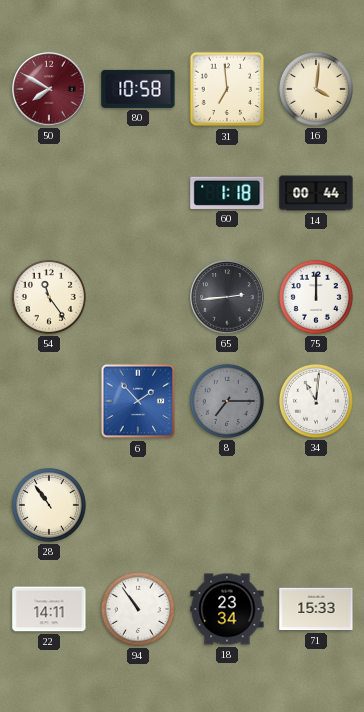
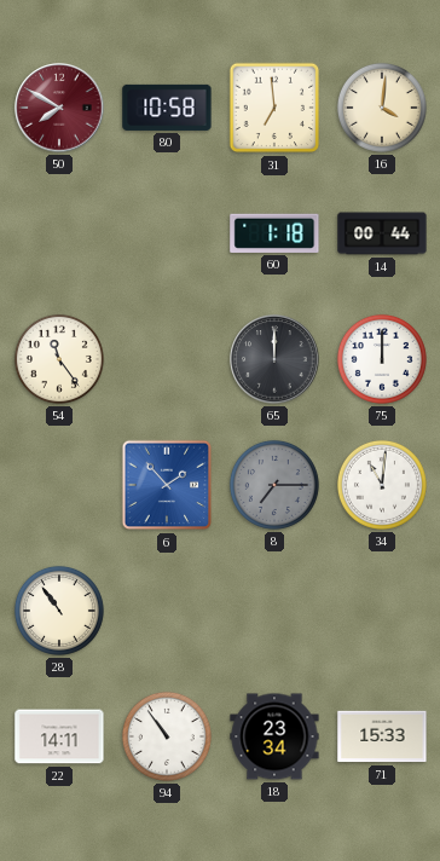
65: 2:44 -> 12:00 (274, 359)
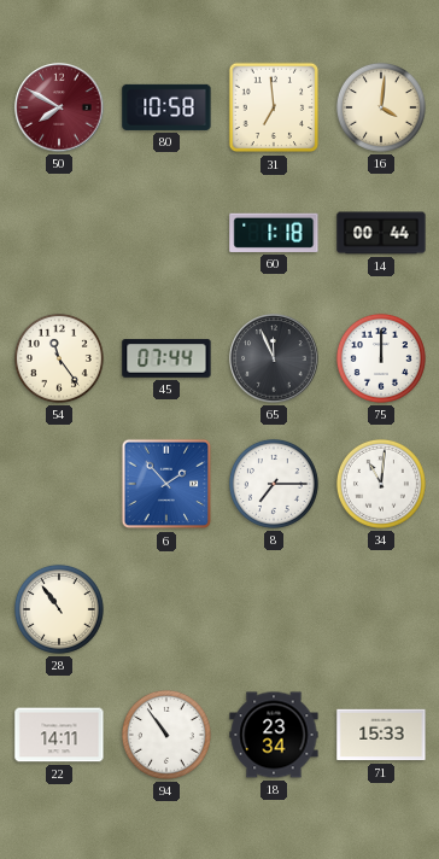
45: none -> 07:44 (166, 358)
65: 12:00 -> 11:56 (274, 358)
8 dial: grey -> white (274, 484)
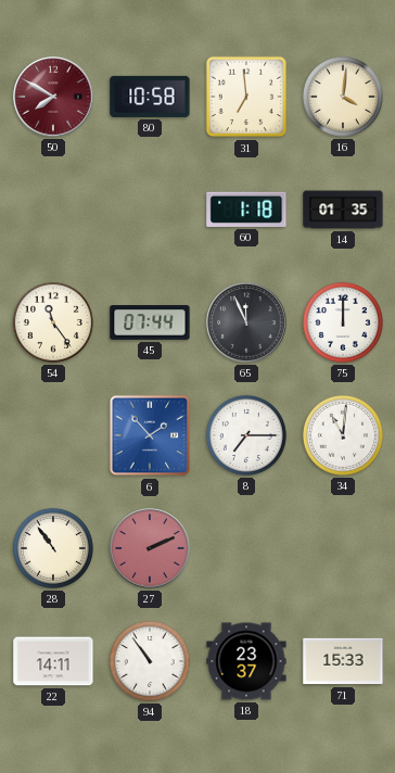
14: 00:44 -> 01:35 (343, 210)
27: none -> 2:11 (150, 548)
18: 23:34 -> 23:37 (246, 661)
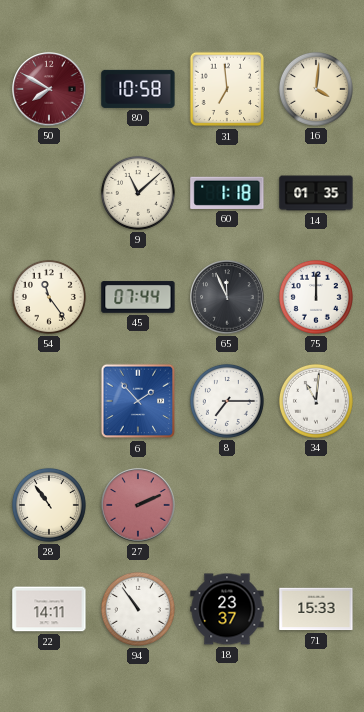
9: none -> 11:08 (138, 193)
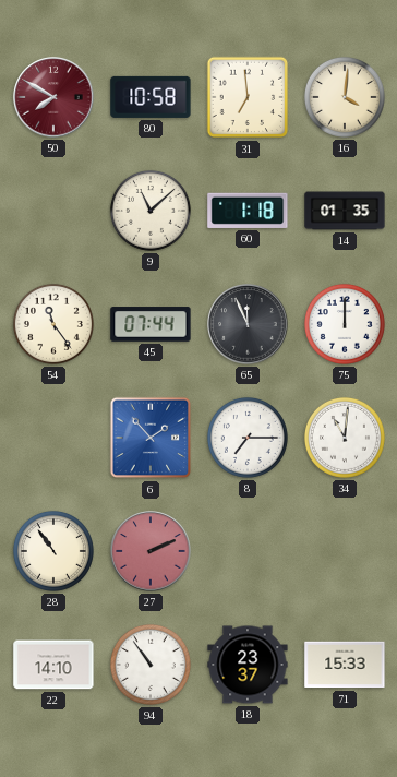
22: 14:11 -> 14:10 (53, 665)
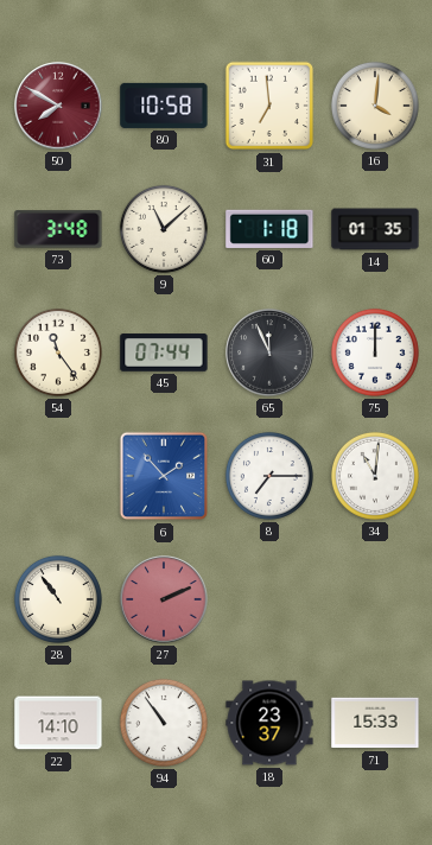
73: none -> 3:48 (58, 229)
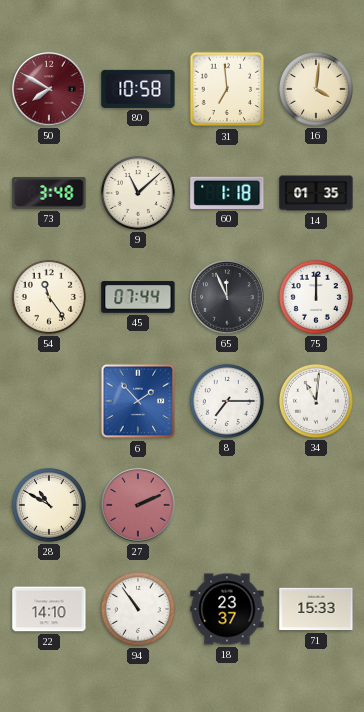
28: 10:54 -> 10:50 (49, 505)
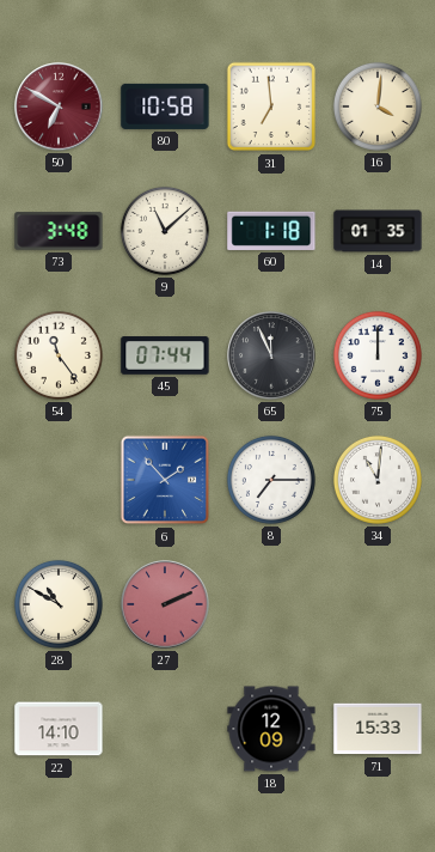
50: 7:50 -> 6:50 (59, 106)
94: 10:54 -> none (138, 609)
18: 23:37 -> 12:09 (271, 729)
